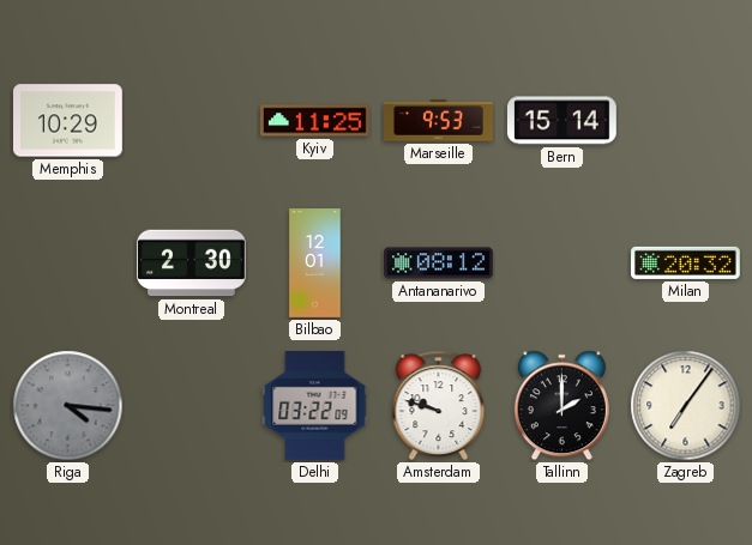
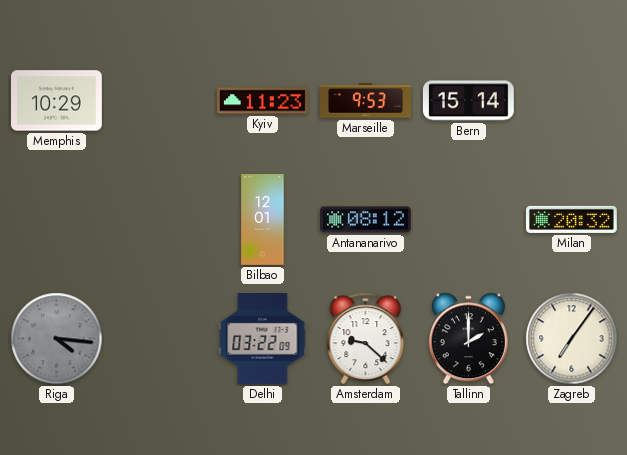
Kyiv: 11:25 -> 11:23 (263, 101)
Montreal: 2:30 -> none (192, 264)
Amsterdam: 9:48 -> 9:22 (366, 338)
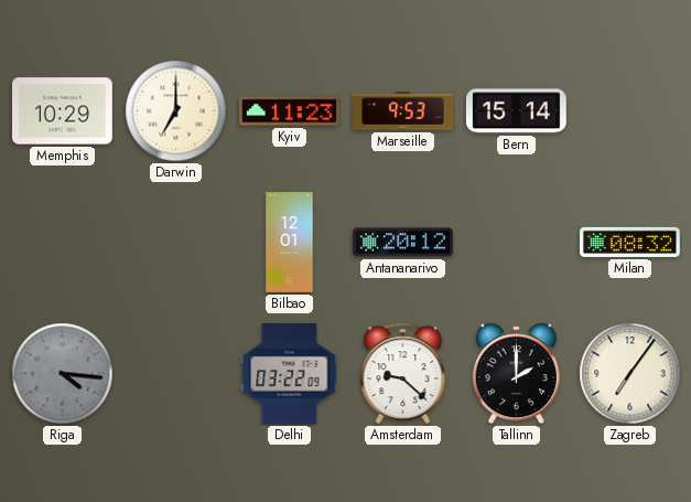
Darwin: none -> 7:00 (176, 111)
Antananarivo: 08:12 -> 20:12 (403, 243)
Milan: 20:32 -> 08:32 (630, 242)
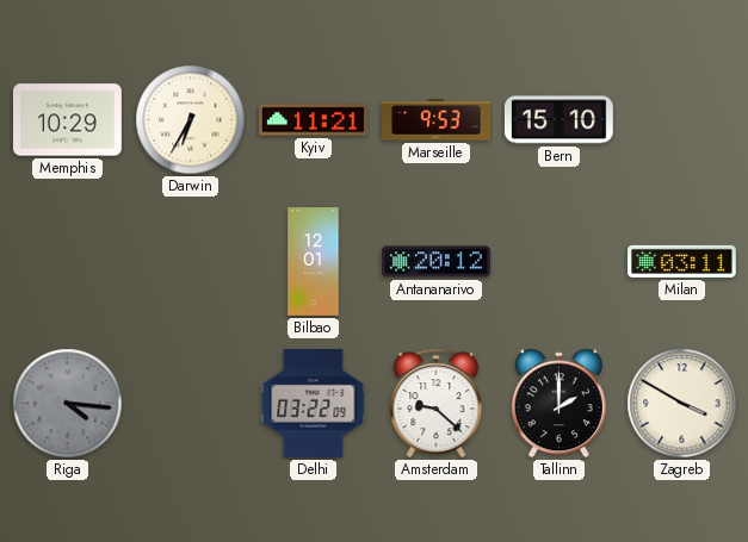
Darwin: 7:00 -> 6:35 (191, 120)
Kyiv: 11:23 -> 11:21 (314, 120)
Bern: 15:14 -> 15:10 (560, 120)
Milan: 08:32 -> 03:11 (682, 261)
Zagreb: 7:06 -> 3:50 (682, 404)
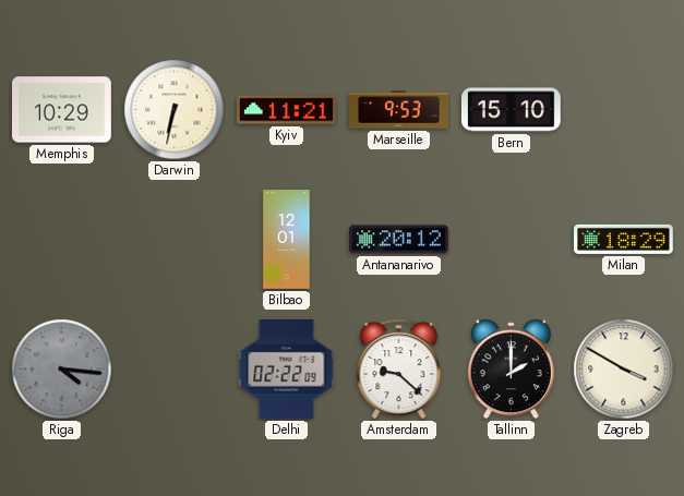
Darwin: 6:35 -> 6:32 (175, 110)
Milan: 03:11 -> 18:29 (624, 239)
Delhi: 03:22 -> 02:22 (287, 370)
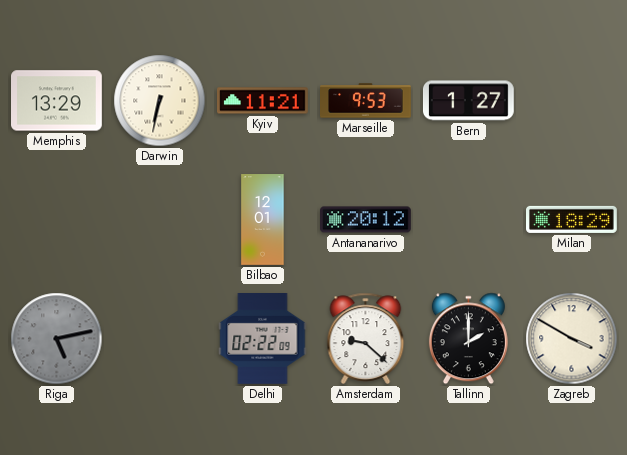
Memphis: 10:29 -> 13:29 (57, 101)
Bern: 15:10 -> 1:27 (469, 101)
Riga: 4:16 -> 5:13 (57, 339)
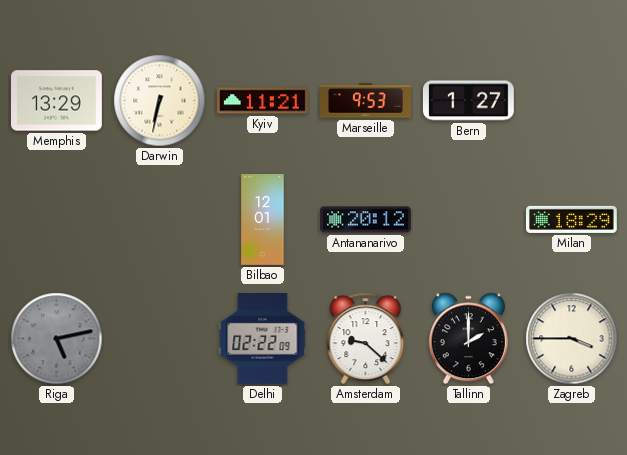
Zagreb: 3:50 -> 3:45 (572, 339)
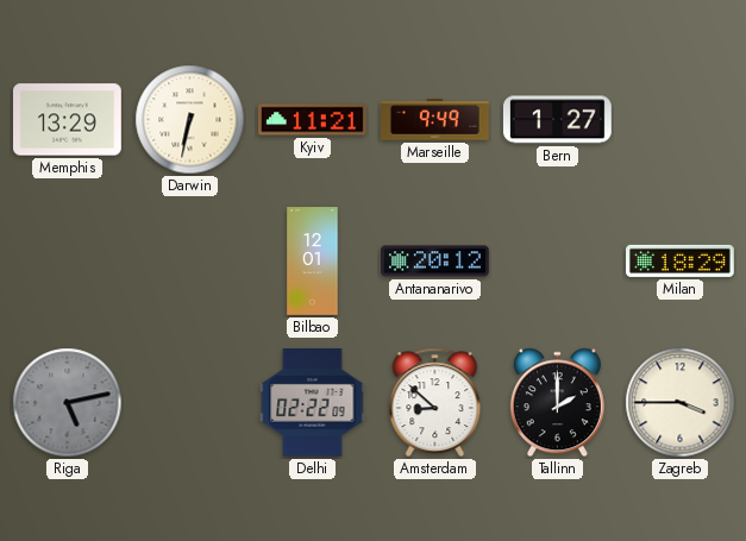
Marseille: 9:53 -> 9:49 (435, 120)
Amsterdam: 9:22 -> 8:52 (435, 402)
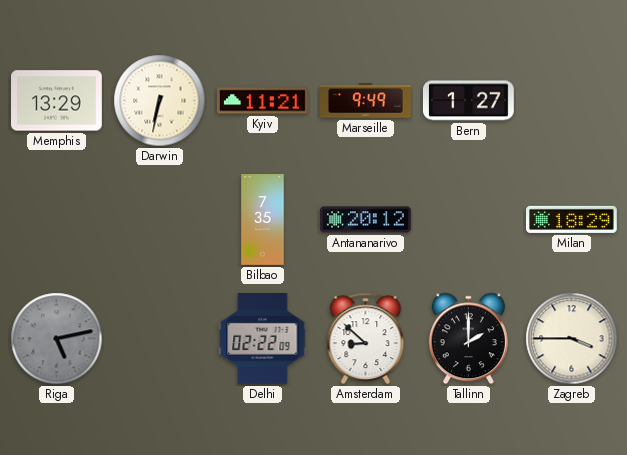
Bilbao: 12:01 -> 7:35 (263, 220)
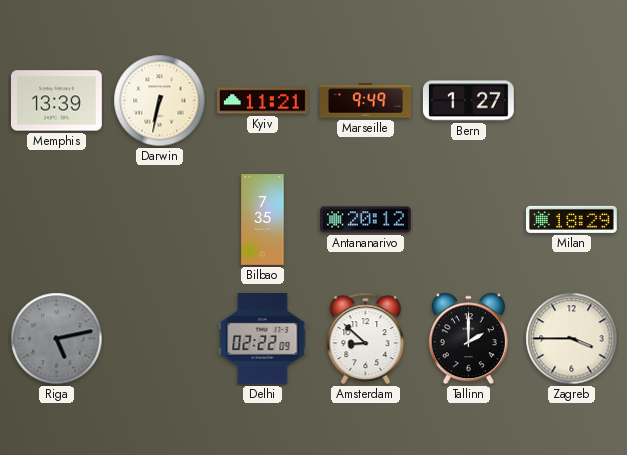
Memphis: 13:29 -> 13:39 (57, 101)
